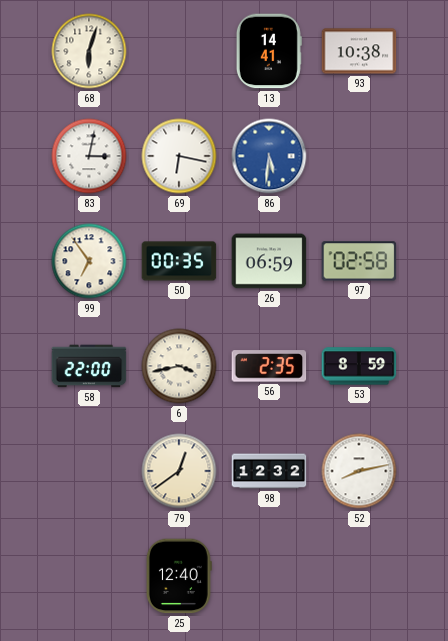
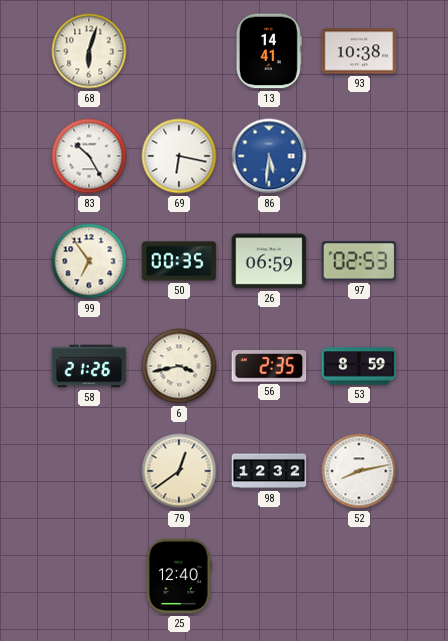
83: 3:02 -> 10:25 (89, 156)
97: 02:58 -> 02:53 (359, 261)
58: 22:00 -> 21:26 (89, 366)
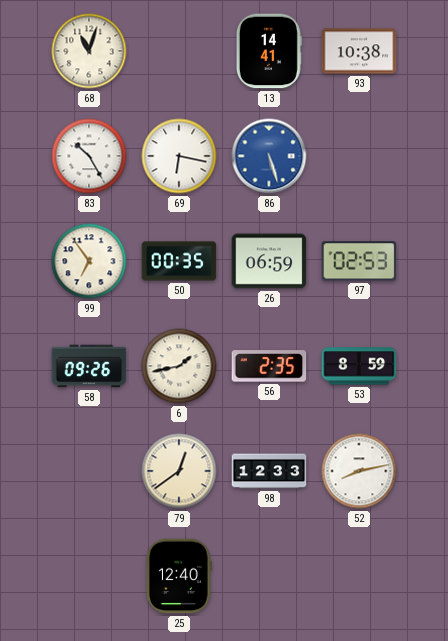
68: 6:03 -> 11:03 (89, 51)
86: 5:31 -> 5:27 (269, 156)
58: 21:26 -> 09:26 (89, 366)
6: 3:43 -> 1:43 (179, 366)
98: 12:32 -> 12:33 (269, 471)
